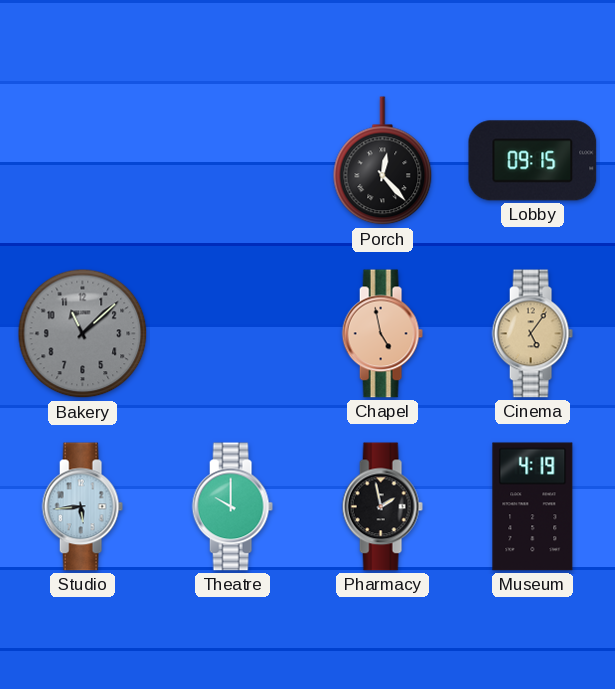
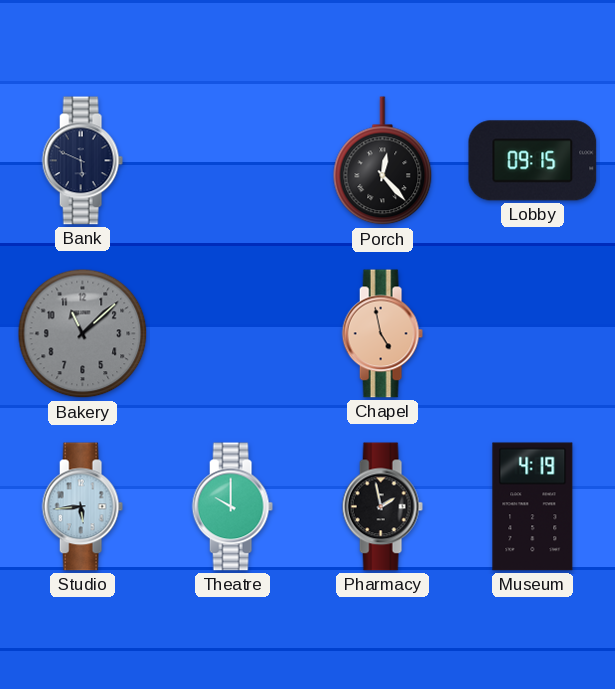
Bank: none -> 5:49 (82, 161)
Cinema: 5:06 -> none (532, 334)
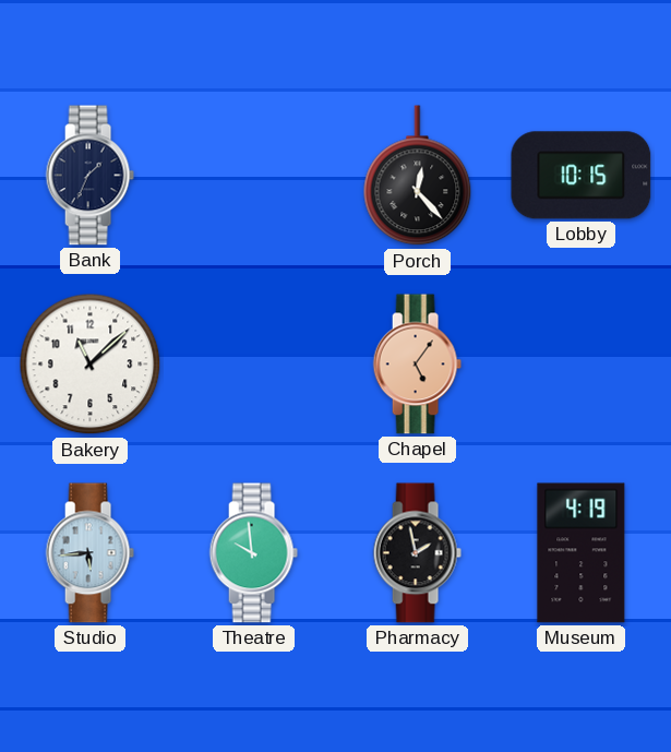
Bank: 5:49 -> 1:34 (89, 176)
Lobby: 09:15 -> 10:15 (582, 176)
Bakery dial: grey -> white (91, 365)
Chapel: 4:58 -> 5:06 (417, 365)
Theatre: 10:00 -> 9:59 (253, 553)
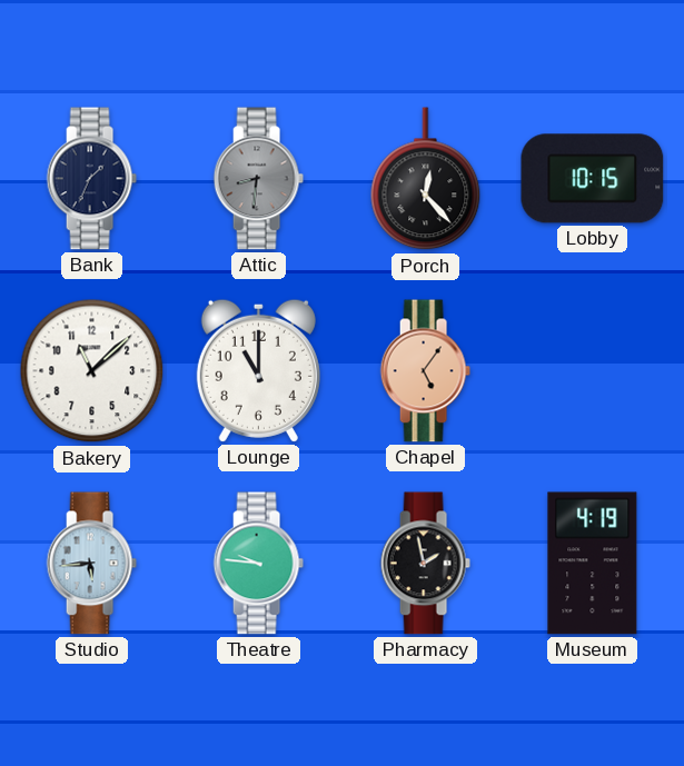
Attic: none -> 8:31 (258, 179)
Lounge: none -> 11:00 (258, 370)
Theatre: 9:59 -> 9:46 (258, 564)
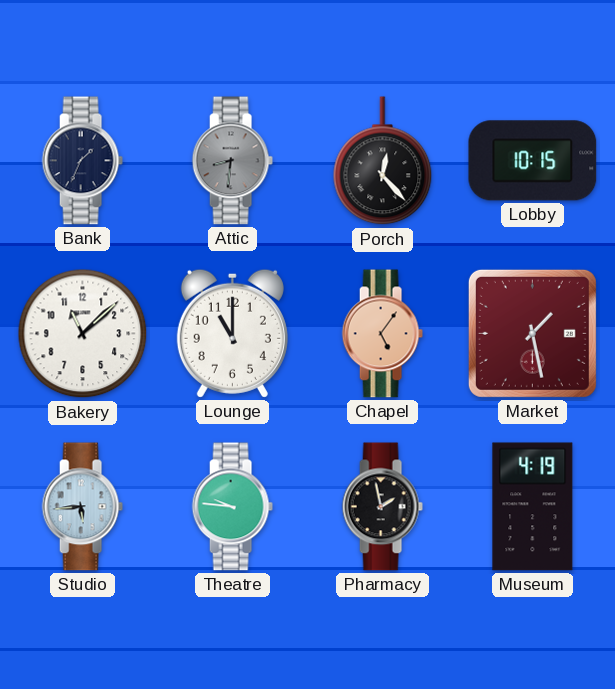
Market: none -> 1:28 (532, 333)
